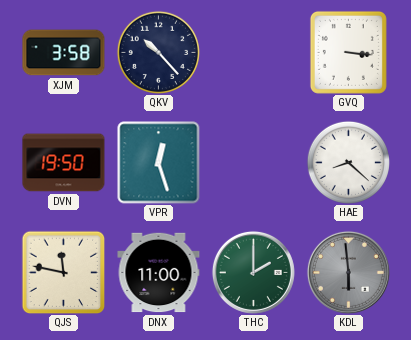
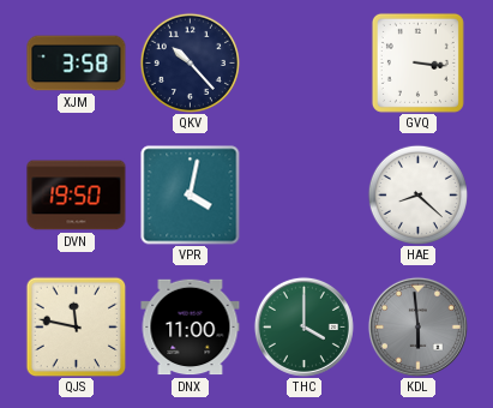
VPR: 12:27 -> 4:02 (191, 196)
THC: 2:00 -> 4:00 (303, 326)
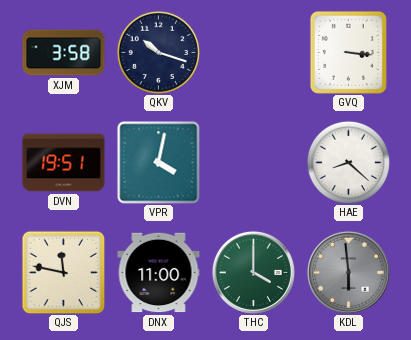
QKV: 10:23 -> 10:18 (158, 52)
DVN: 19:50 -> 19:51 (64, 163)
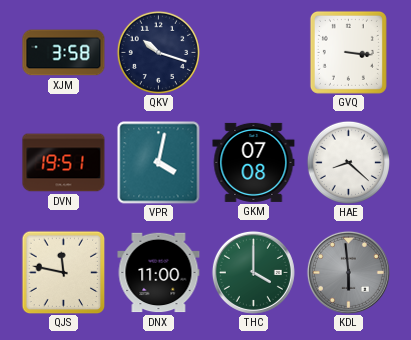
GKM: none -> 07:08 (254, 162)
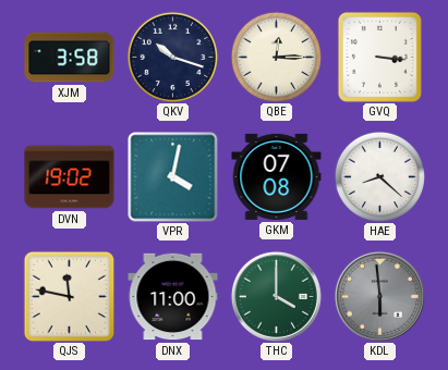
QBE: none -> 12:15 (276, 57)
DVN: 19:51 -> 19:02 (70, 177)
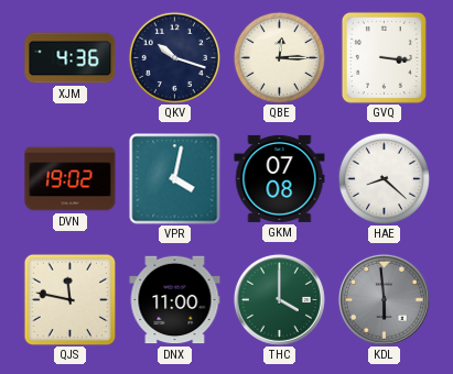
XJM: 3:58 -> 4:36 (71, 58)
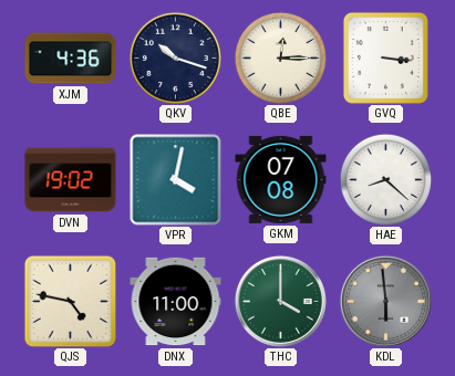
QJS: 11:47 -> 4:47 (70, 301)
